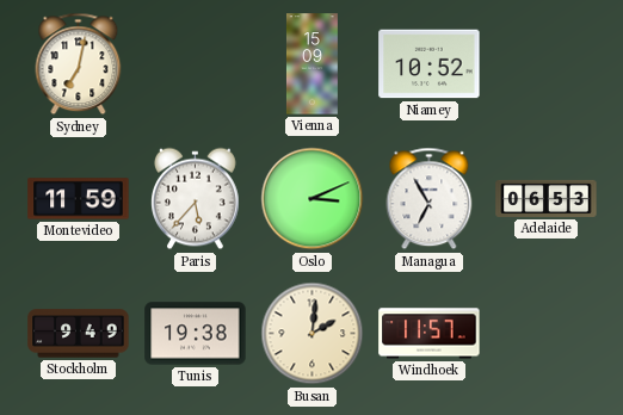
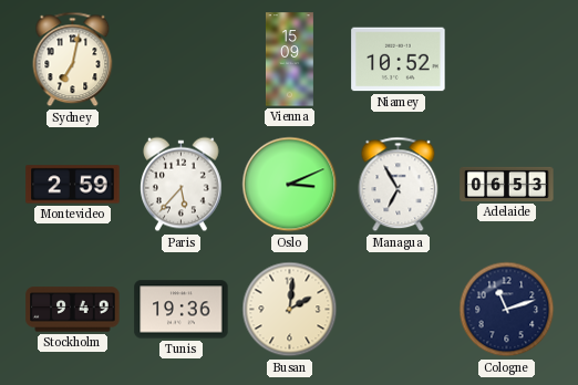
Montevideo: 11:59 -> 2:59 (73, 185)
Tunis: 19:38 -> 19:36 (182, 310)
Windhoek: 11:57 -> none (430, 334)
Cologne: none -> 11:12 (507, 310)
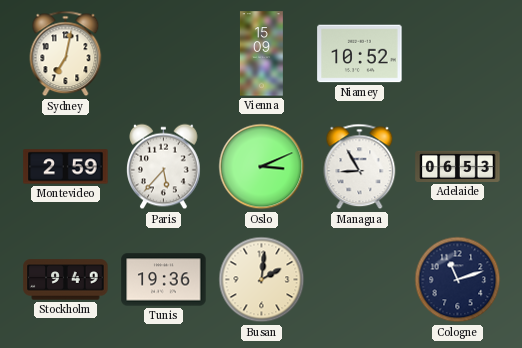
Managua: 6:55 -> 8:55 (360, 167)
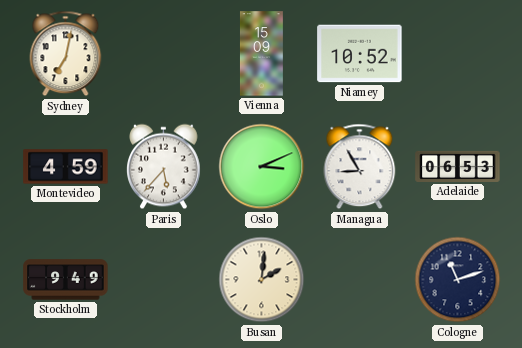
Montevideo: 2:59 -> 4:59 (66, 167)
Tunis: 19:36 -> none (164, 280)
